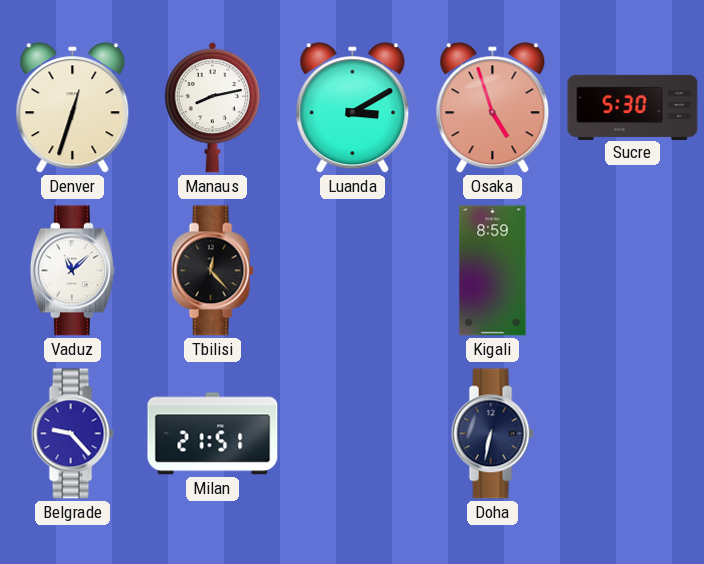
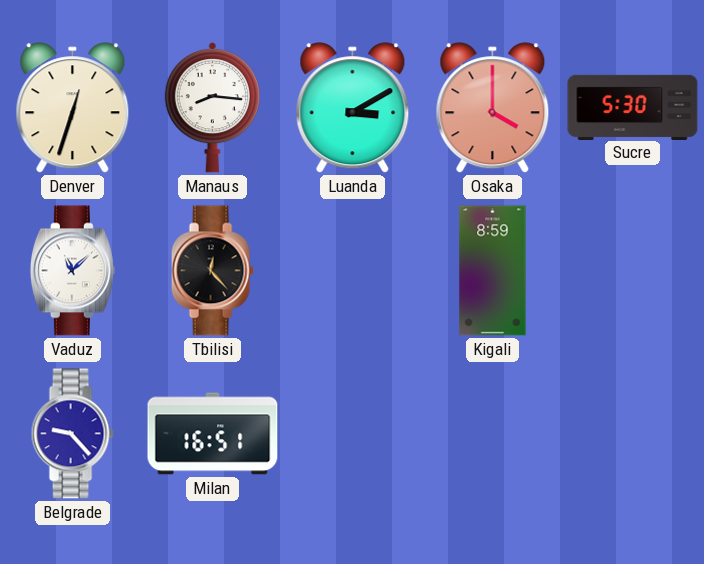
Manaus: 8:13 -> 8:16 (212, 107)
Osaka: 4:57 -> 4:00 (493, 108)
Milan: 21:51 -> 16:51 (213, 434)
Doha: 6:32 -> none (492, 434)
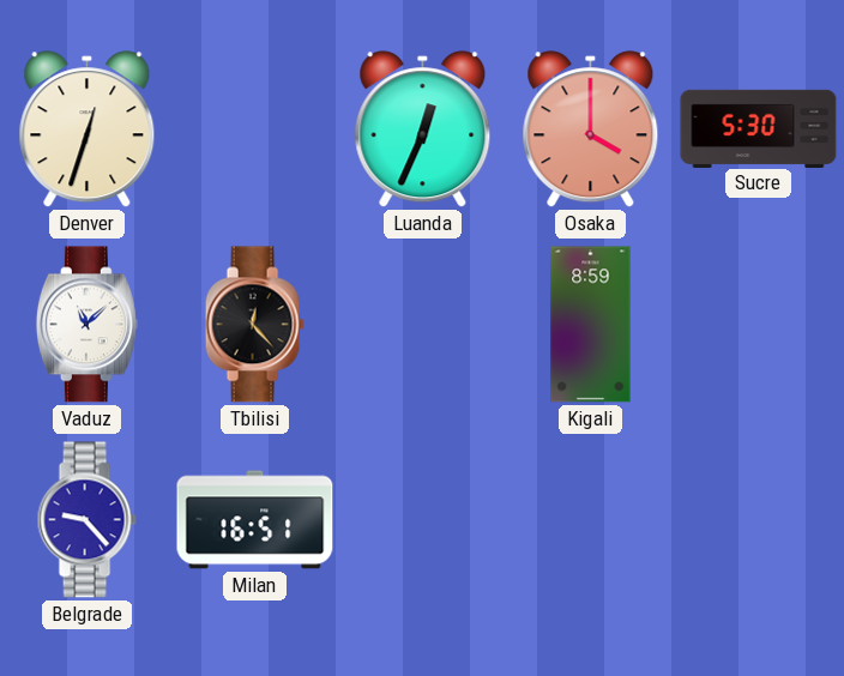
Manaus: 8:16 -> none (212, 107)
Luanda: 3:10 -> 12:34 (423, 129)
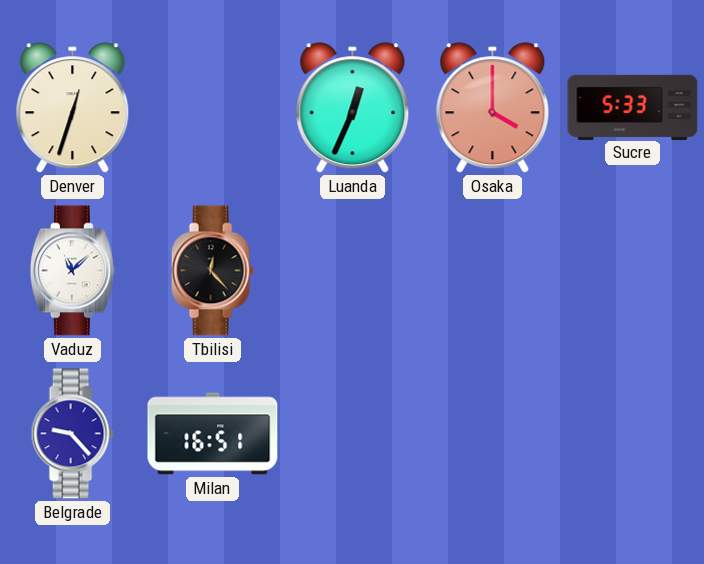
Sucre: 5:30 -> 5:33 (633, 107)
Kigali: 8:59 -> none (591, 325)
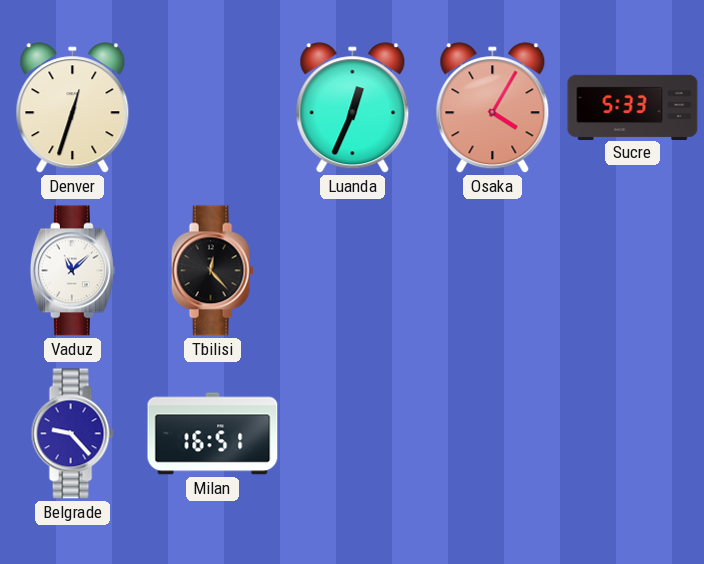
Osaka: 4:00 -> 4:05 (493, 108)
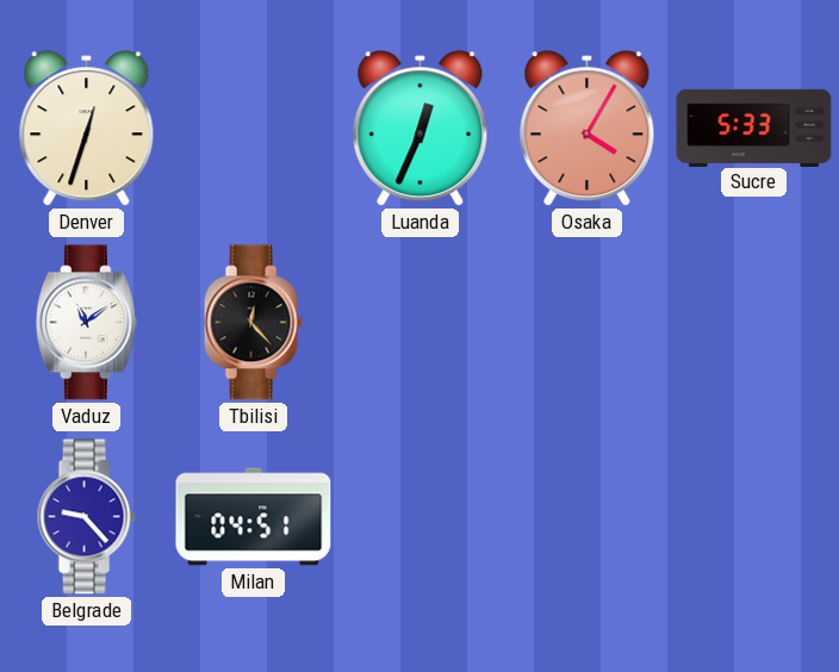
Vaduz: 11:08 -> 11:09 (86, 323)
Milan: 16:51 -> 04:51 (254, 517)
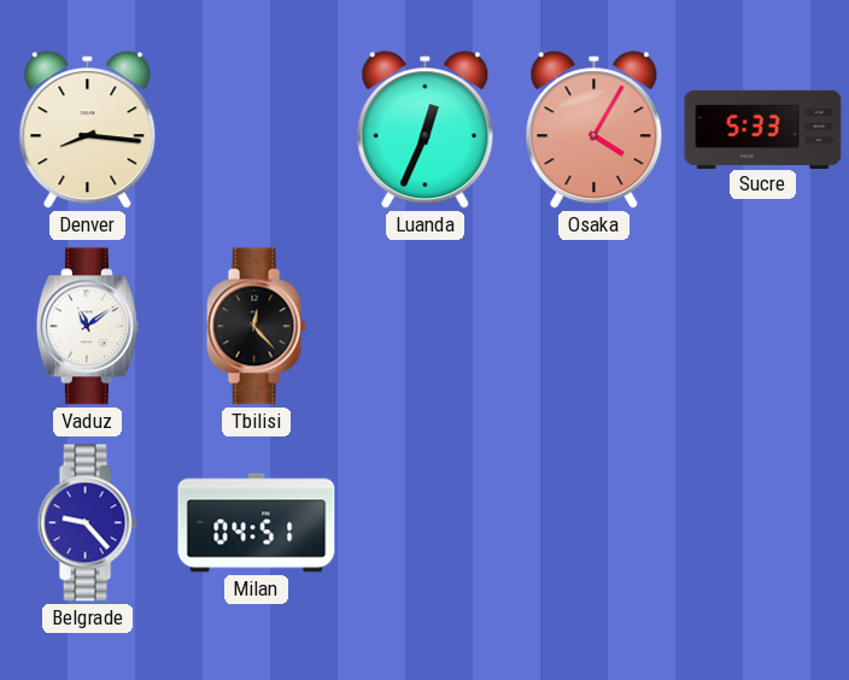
Denver: 12:33 -> 8:16 (88, 130)
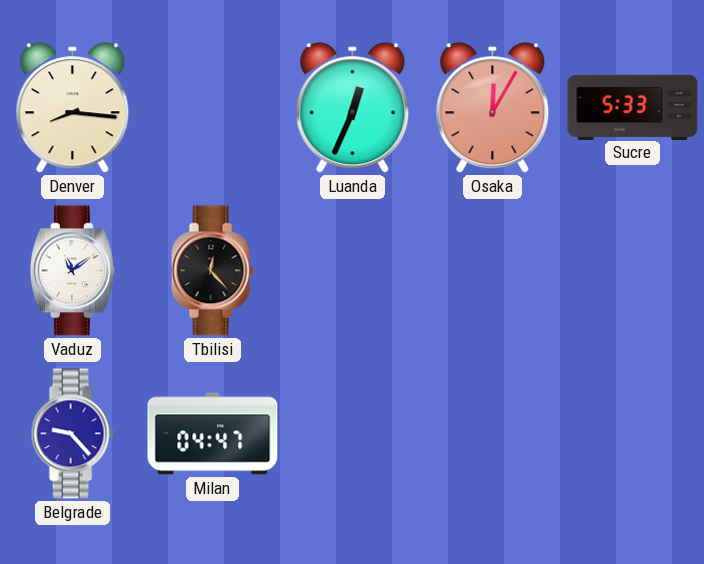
Osaka: 4:05 -> 12:05 (493, 108)
Milan: 04:51 -> 04:47 (213, 434)
